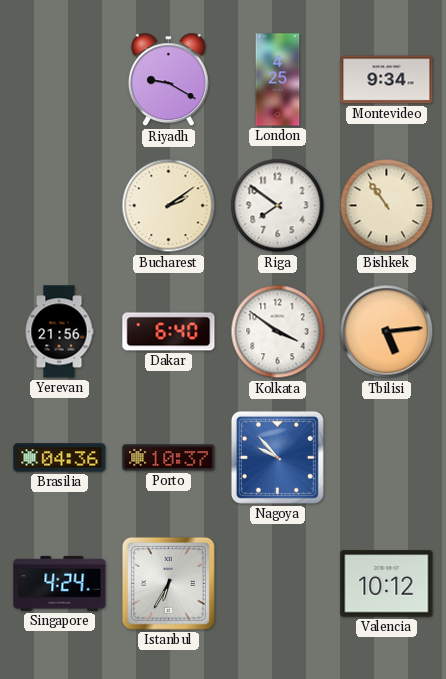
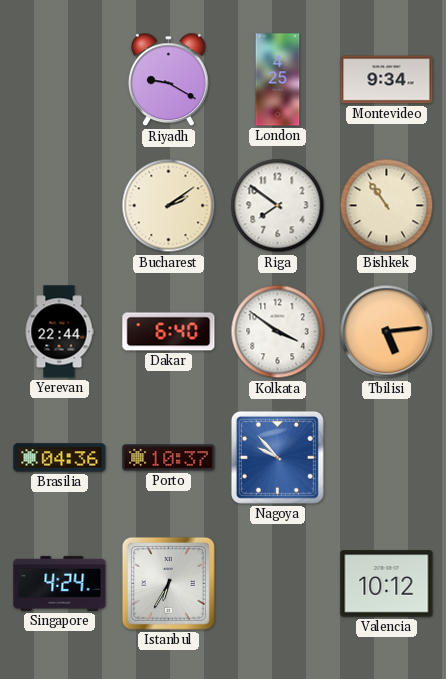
Yerevan: 21:56 -> 22:44 (59, 332)
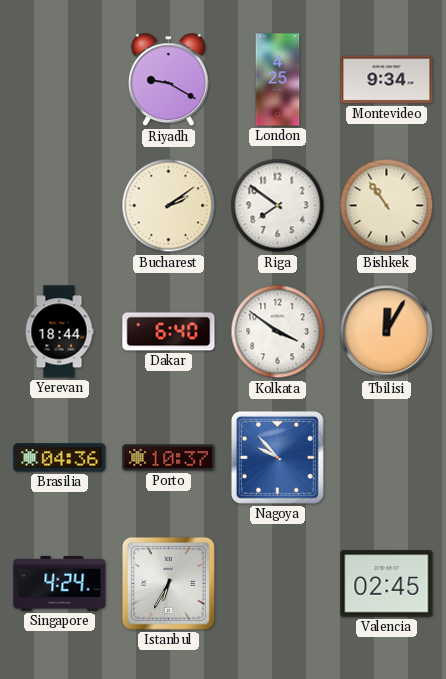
Yerevan: 22:44 -> 18:44 (59, 332)
Tbilisi: 5:14 -> 12:05 (387, 332)
Valencia: 10:12 -> 02:45 (387, 584)
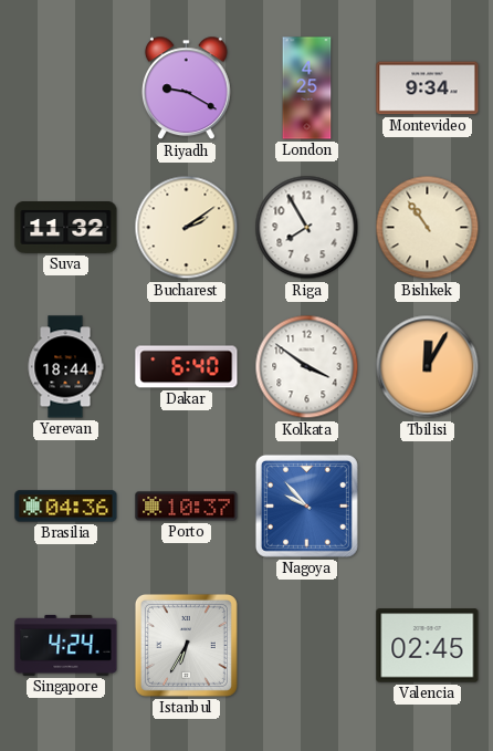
Suva: none -> 11:32 (66, 228)
Riga: 7:51 -> 7:55 (307, 228)
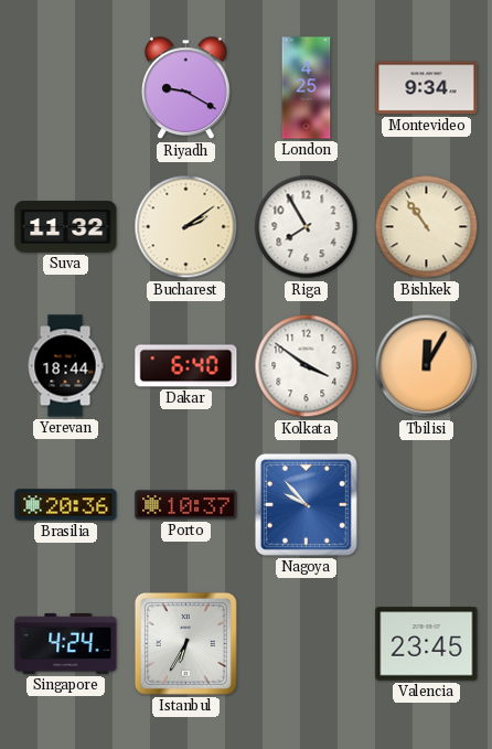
Brasilia: 04:36 -> 20:36 (66, 505)
Valencia: 02:45 -> 23:45 (427, 644)
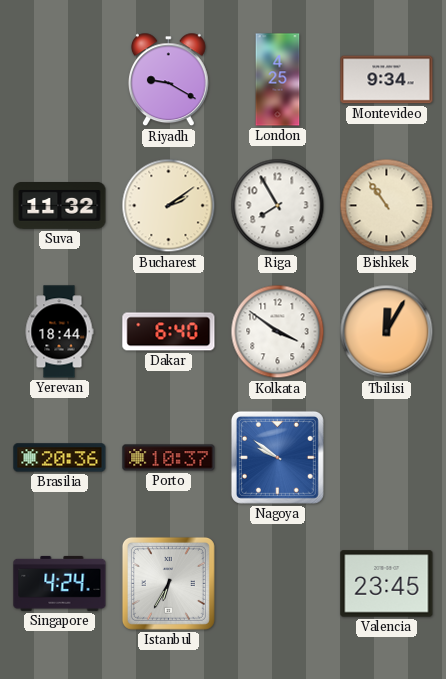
Nagoya: 9:53 -> 9:51 (277, 457)
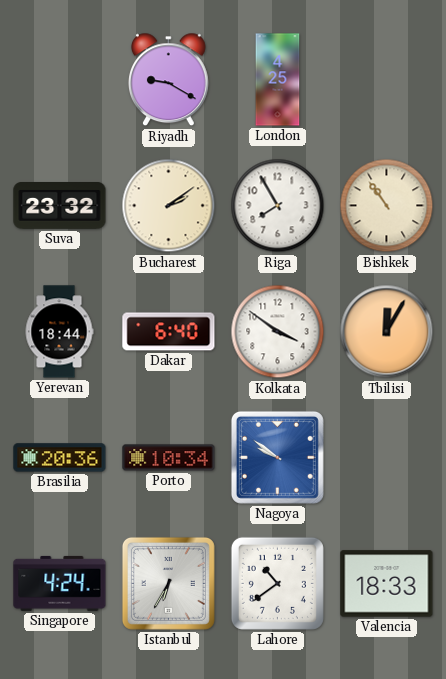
Montevideo: 9:34 -> none (387, 80)
Suva: 11:32 -> 23:32 (60, 206)
Porto: 10:37 -> 10:34 (169, 458)
Lahore: none -> 10:39 (277, 583)
Valencia: 23:45 -> 18:33 (387, 584)
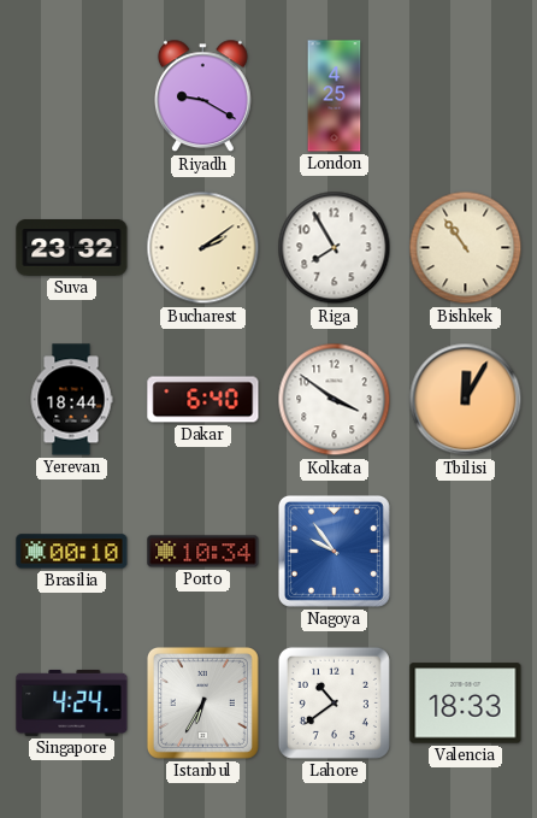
Brasilia: 20:36 -> 00:10 (72, 552)
Nagoya: 9:51 -> 9:54 (334, 551)
